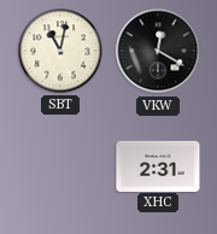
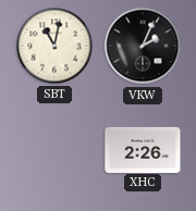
VKW: 12:20 -> 2:04 (143, 46)
XHC: 2:31 -> 2:26 (143, 149)
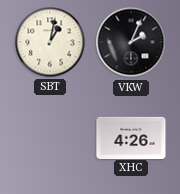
SBT: 11:02 -> 1:02 (50, 42)
XHC: 2:26 -> 4:26 (131, 137)
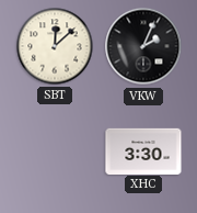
SBT: 1:02 -> 12:08 (55, 46)
XHC: 4:26 -> 3:30 (143, 150)
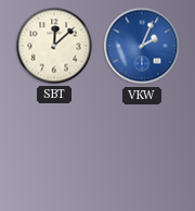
VKW dial: black -> blue (142, 46)
XHC: 3:30 -> none (143, 150)
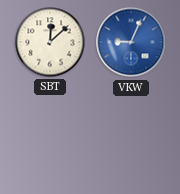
VKW: 2:04 -> 9:04 (131, 42)
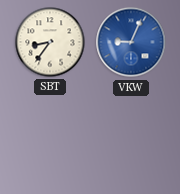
SBT: 12:08 -> 8:36 (50, 42)
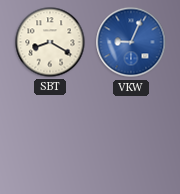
SBT: 8:36 -> 8:20 (50, 42)
